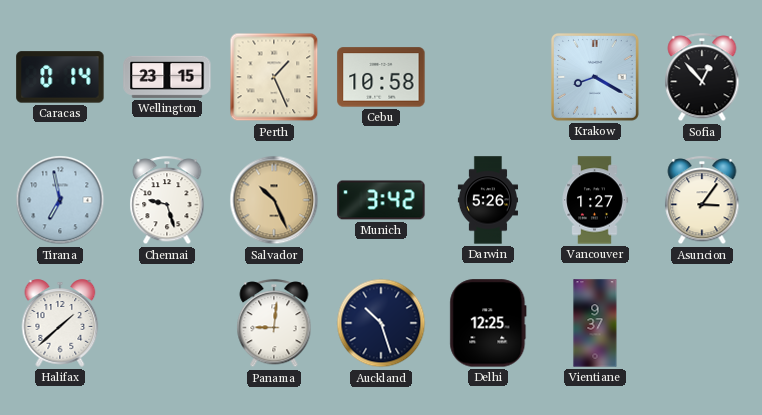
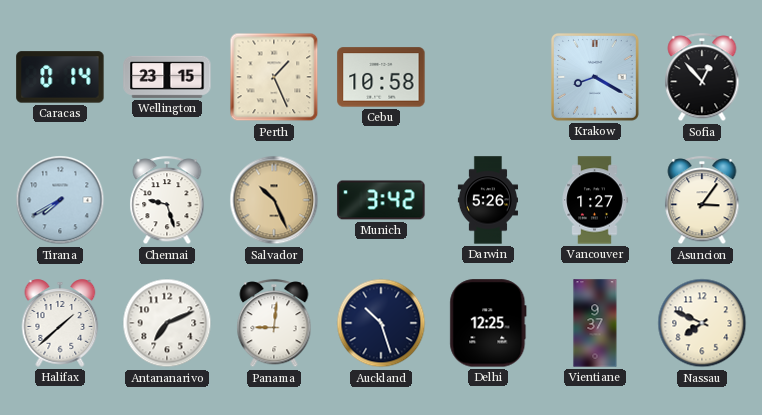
Tirana: 6:58 -> 7:40 (60, 200)
Antananarivo: none -> 7:11 (167, 323)
Nassau: none -> 7:49 (702, 323)
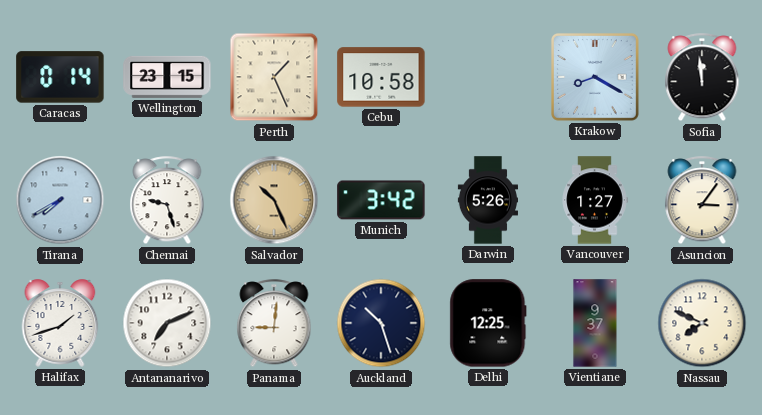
Sofia: 12:53 -> 11:59 (702, 78)
Halifax: 1:38 -> 1:42 (60, 323)
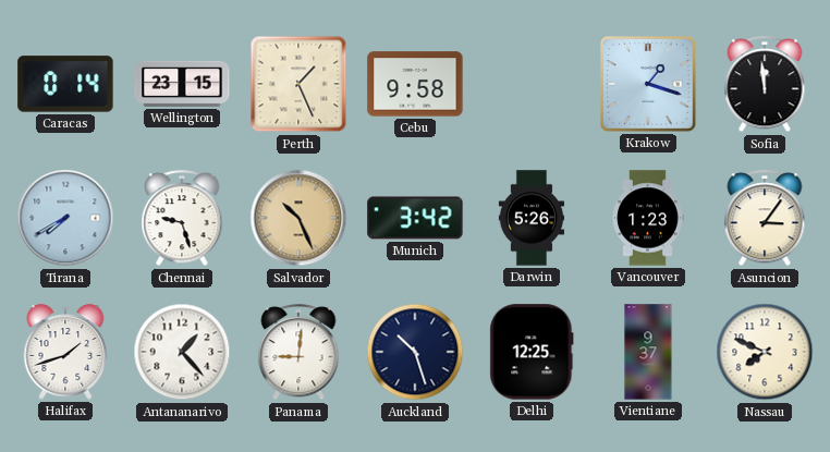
Cebu: 10:58 -> 9:58 (415, 84)
Krakow: 8:20 -> 1:18 (648, 84)
Vancouver: 1:27 -> 1:23 (648, 218)
Antananarivo: 7:11 -> 1:23 (182, 352)
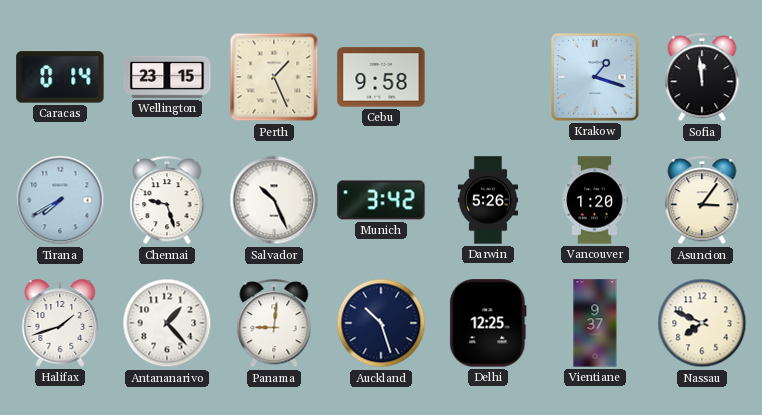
Salvador dial: champagne -> white (274, 200)
Vancouver: 1:23 -> 1:20 (595, 200)
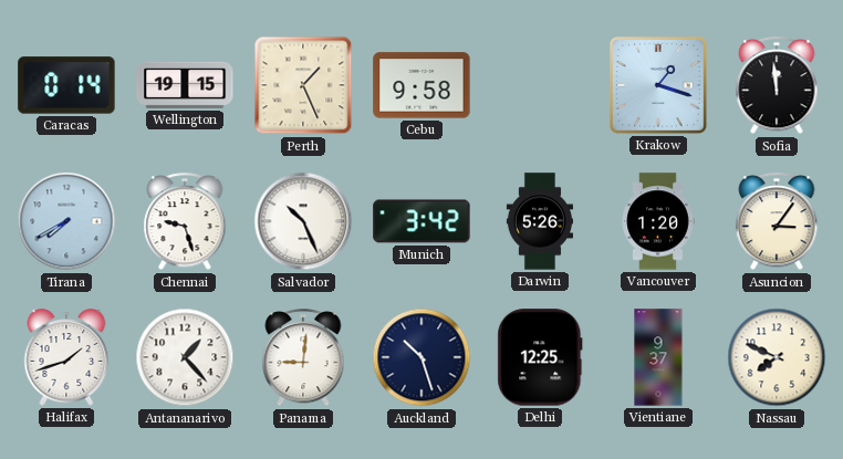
Wellington: 23:15 -> 19:15 (185, 85)
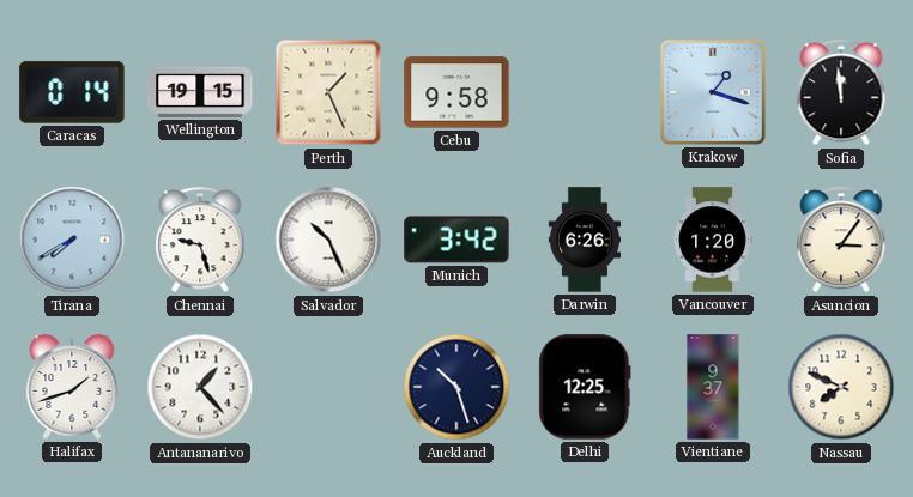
Darwin: 5:26 -> 6:26 (584, 240)
Panama: 9:01 -> none (303, 358)
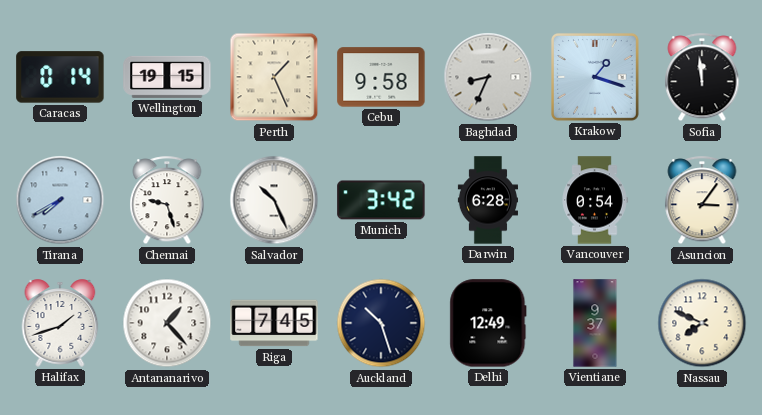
Baghdad: none -> 8:34 (488, 77)
Darwin: 6:26 -> 6:28 (487, 200)
Vancouver: 1:20 -> 0:54 (595, 200)
Riga: none -> 7:45 (274, 323)
Delhi: 12:25 -> 12:49 (488, 323)
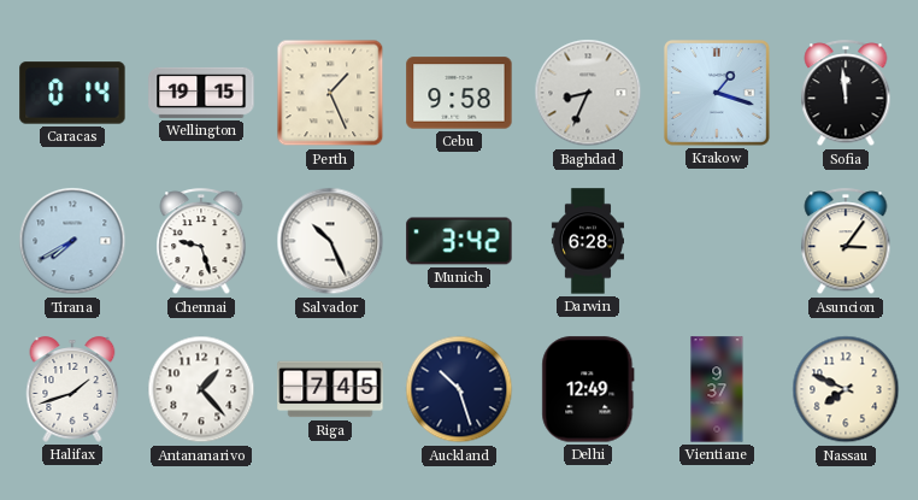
Vancouver: 0:54 -> none (595, 200)
